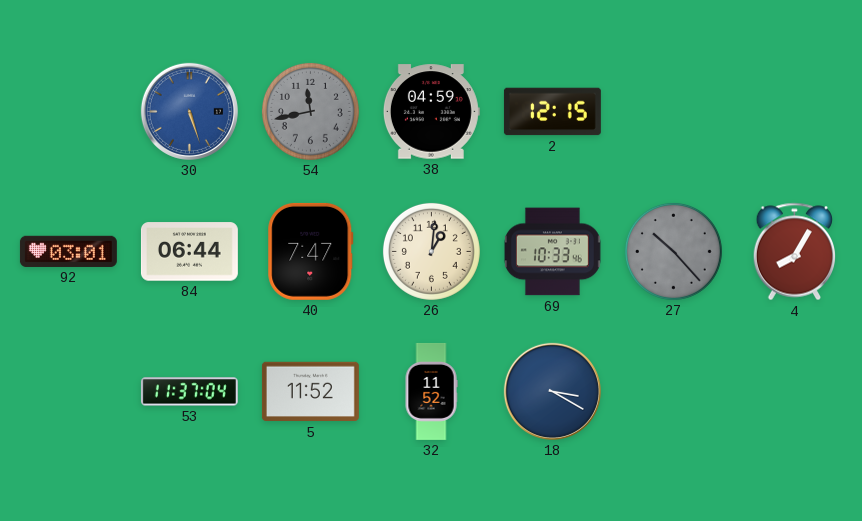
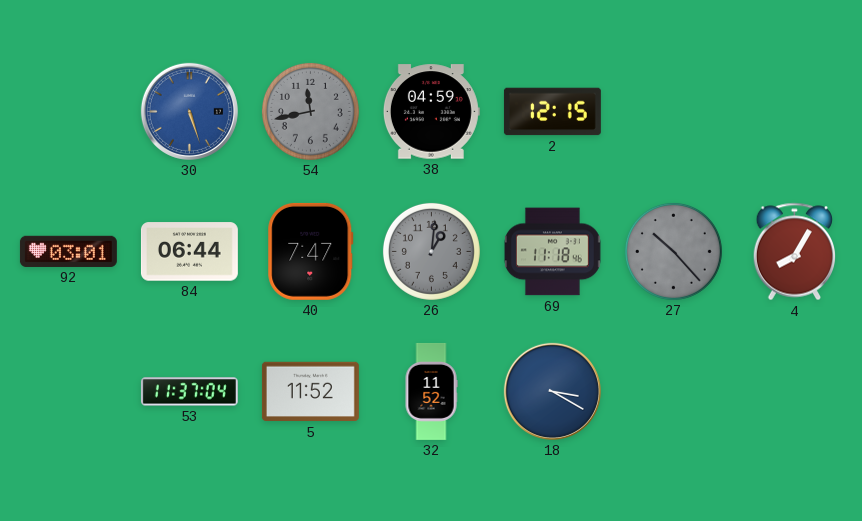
26 dial: cream -> grey (431, 251)
69: 10:33 -> 11:18 (552, 252)
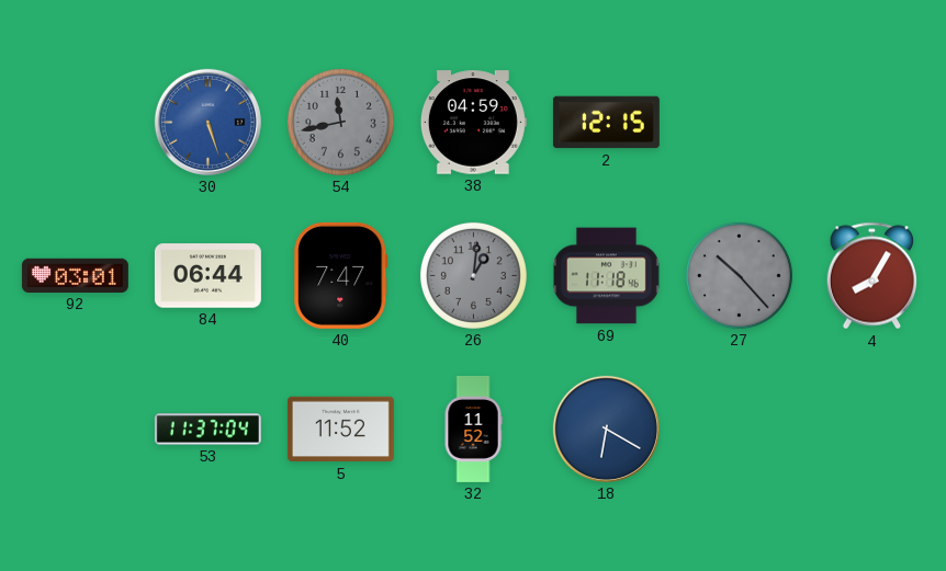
18: 3:20 -> 6:20 (606, 429)
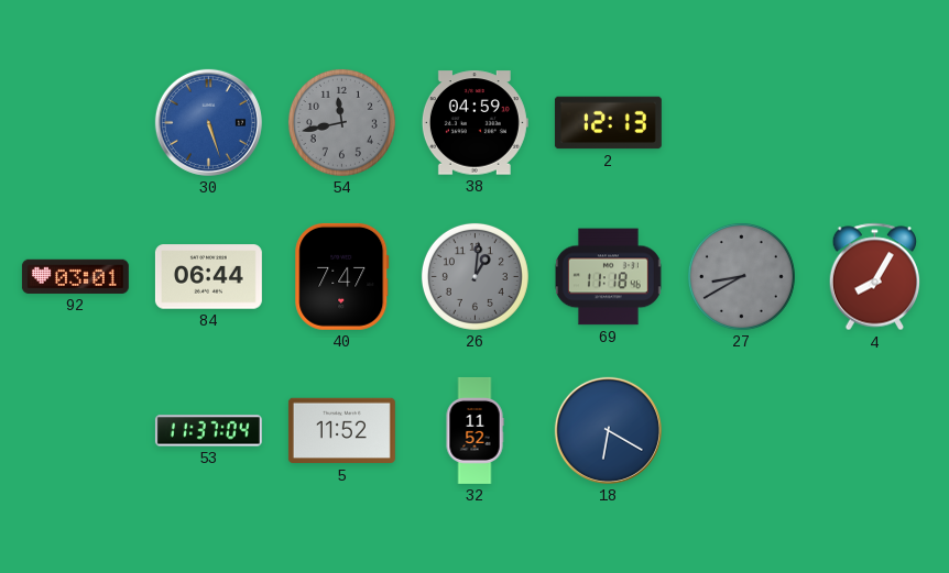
2: 12:15 -> 12:13 (608, 123)
27: 10:23 -> 8:40 (741, 276)
